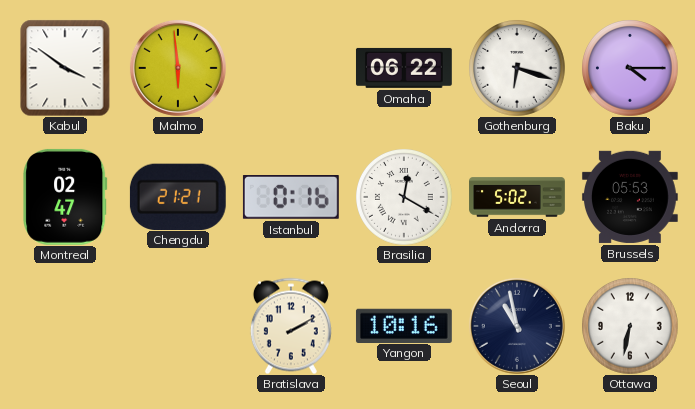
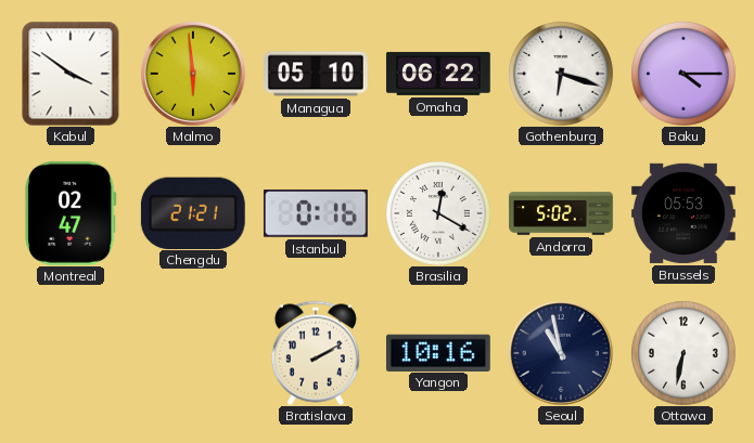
Managua: none -> 05:10 (317, 74)
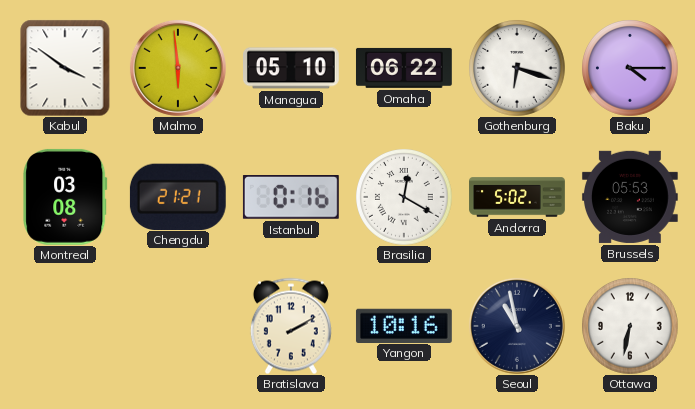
Montreal: 02:47 -> 03:08 (65, 197)
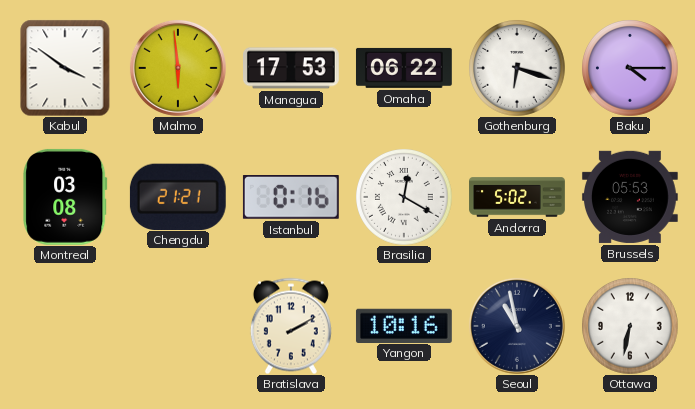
Managua: 05:10 -> 17:53 (292, 68)
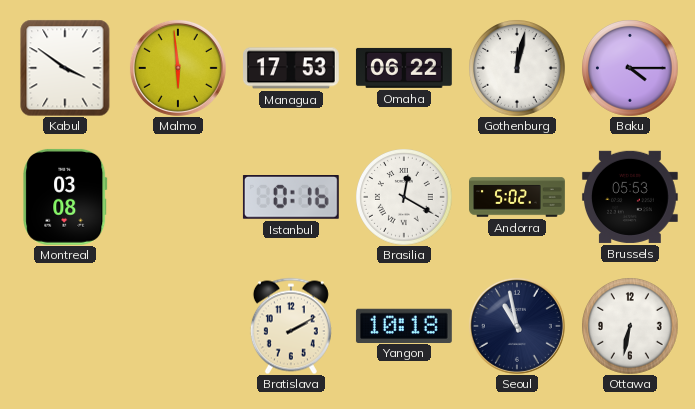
Gothenburg: 6:18 -> 12:02 (517, 68)
Chengdu: 21:21 -> none (178, 196)
Yangon: 10:16 -> 10:18 (404, 325)
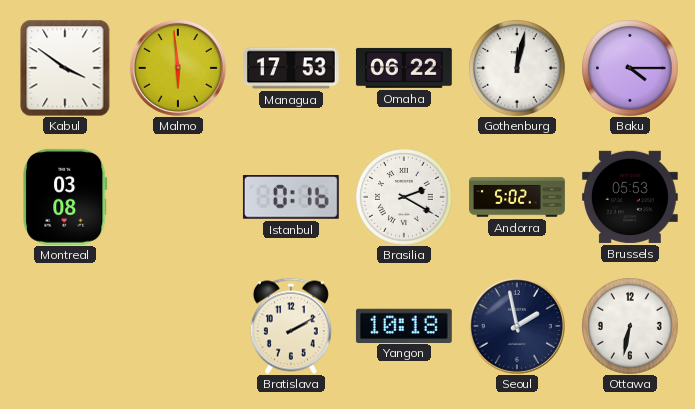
Brasilia: 12:20 -> 2:20 (404, 197)
Seoul: 10:58 -> 1:58 (517, 326)
